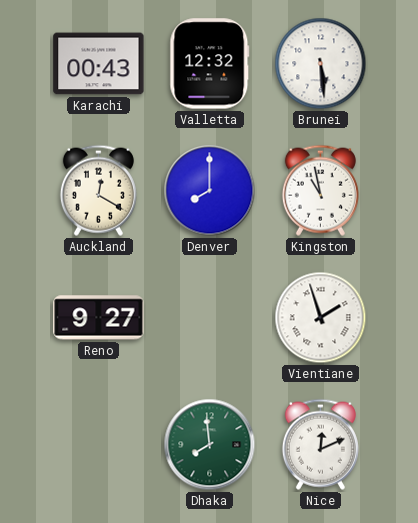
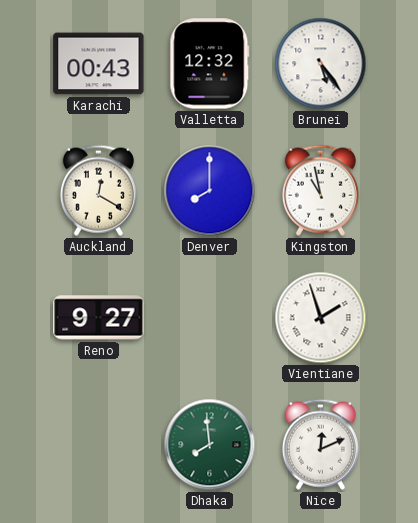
Brunei: 5:29 -> 5:24 (321, 64)
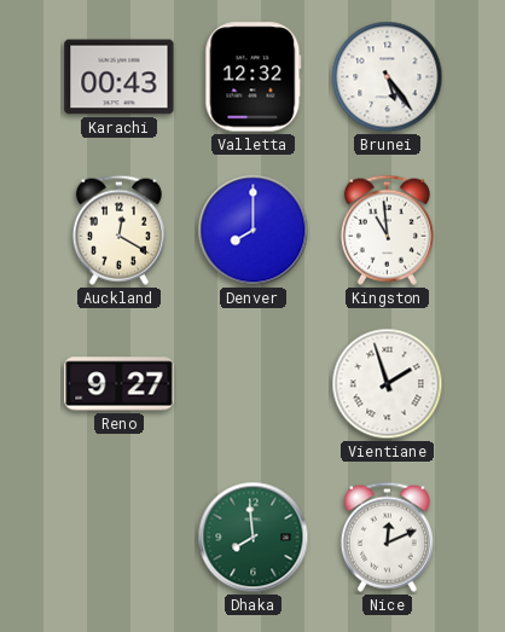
Kingston: 10:58 -> 10:59 (387, 230)
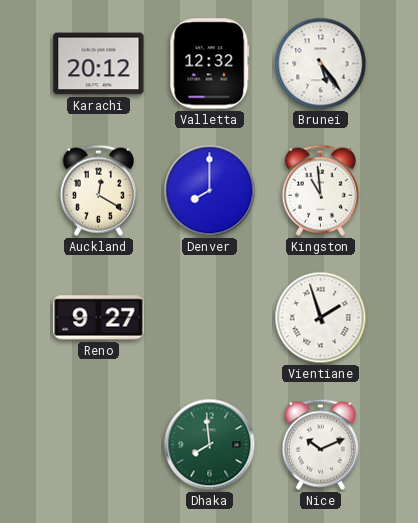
Karachi: 00:43 -> 20:12 (99, 64)
Nice: 12:11 -> 10:11 (320, 444)
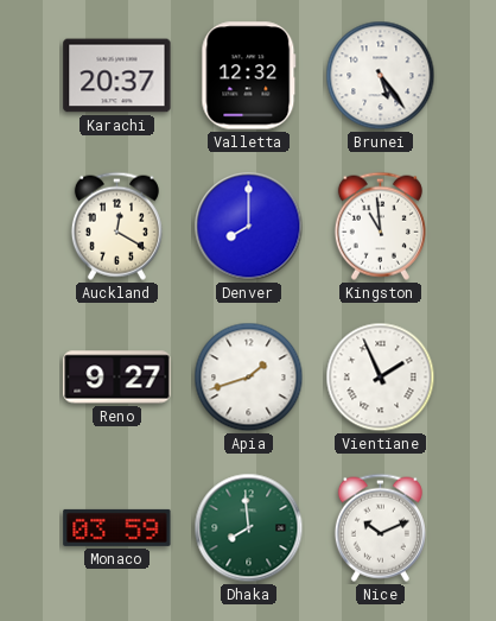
Karachi: 20:12 -> 20:37 (117, 76)
Apia: none -> 1:42 (249, 378)
Vientiane: 1:57 -> 1:56 (381, 378)
Monaco: none -> 03:59 (117, 527)
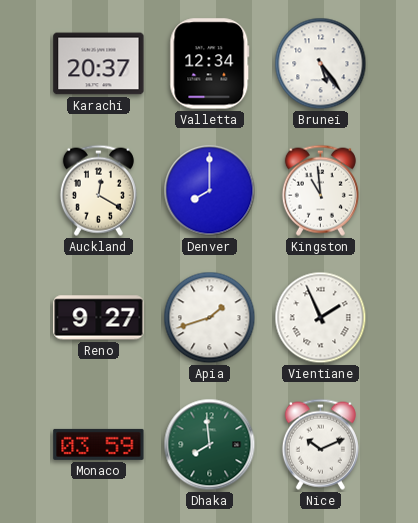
Valletta: 12:32 -> 12:34 (210, 64)
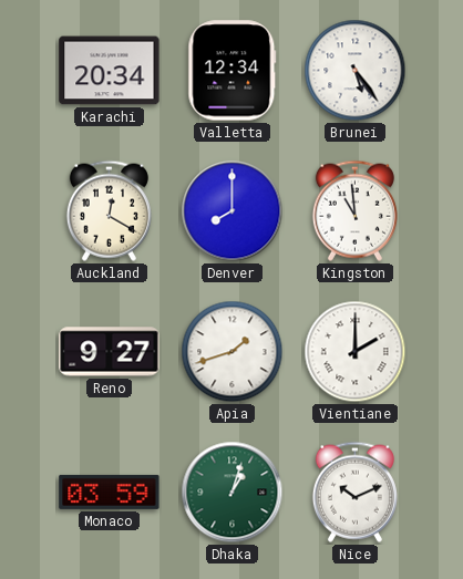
Karachi: 20:37 -> 20:34 (110, 71)
Vientiane: 1:56 -> 2:00 (356, 352)
Dhaka: 7:59 -> 1:03 (233, 493)
